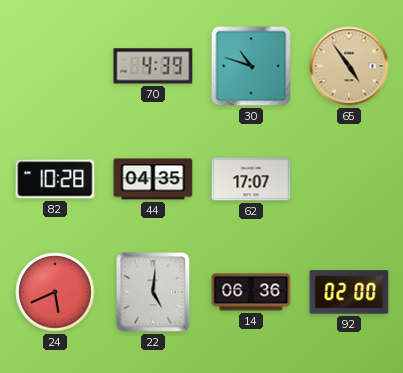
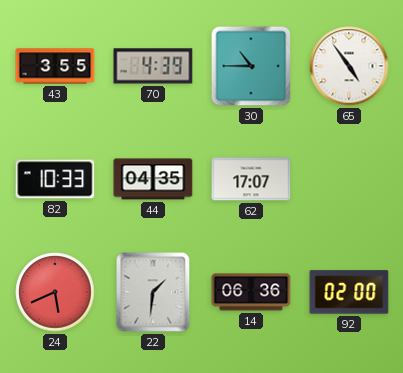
43: none -> 3:55 (55, 66)
30: 10:48 -> 10:45 (251, 66)
65 dial: champagne -> white (349, 66)
82: 10:28 -> 10:33 (55, 179)
22: 5:01 -> 1:31 (153, 292)
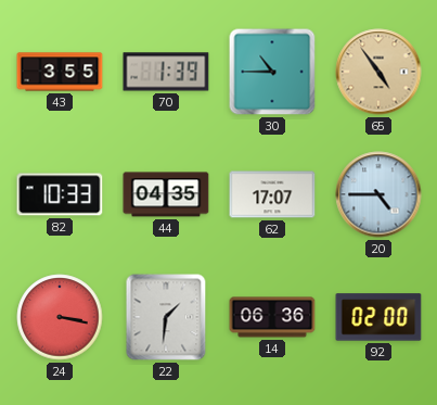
70: 4:39 -> 1:39 (166, 72)
65 dial: white -> champagne (378, 72)
20: none -> 4:45 (378, 194)
24: 5:41 -> 3:17 (60, 317)
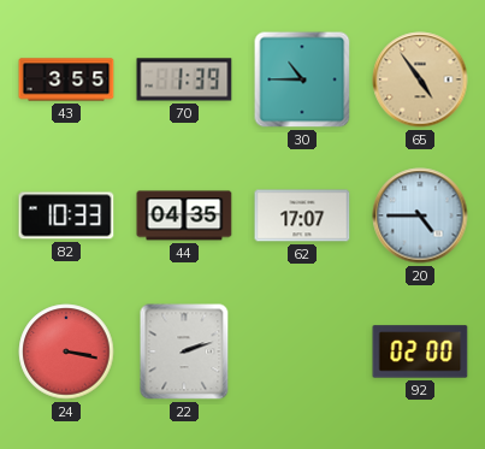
22: 1:31 -> 2:12 (184, 351)
14: 06:36 -> none (272, 317)
